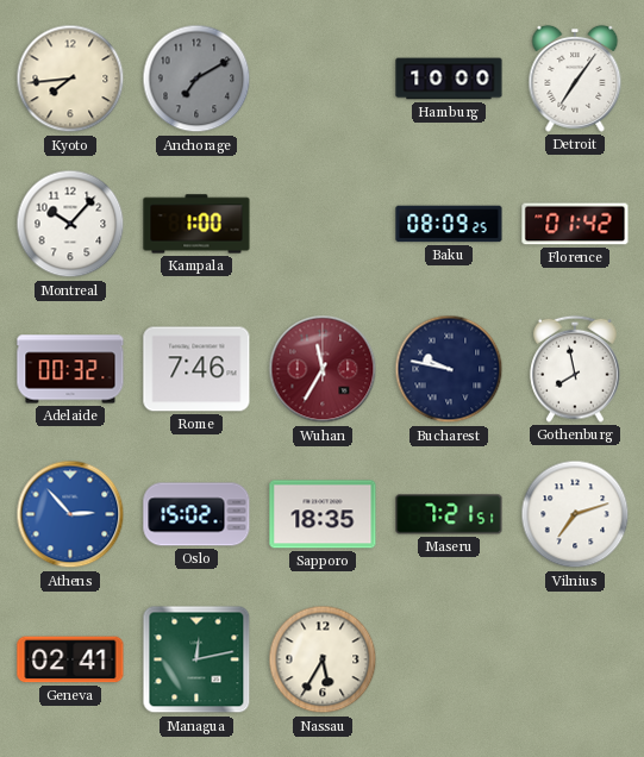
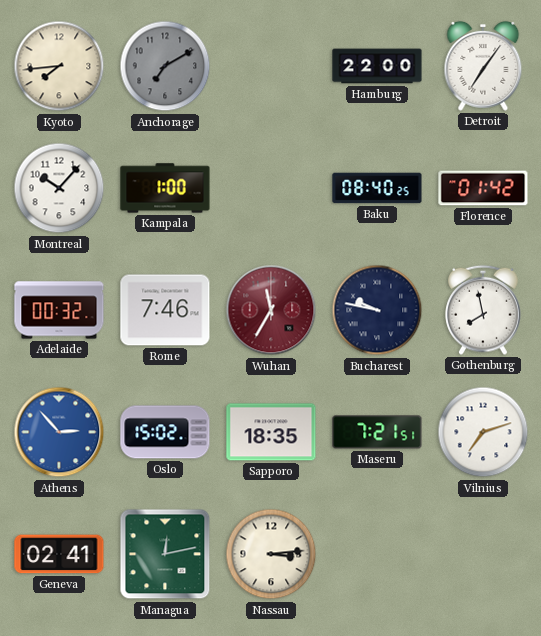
Hamburg: 10:00 -> 22:00 (377, 66)
Baku: 08:09 -> 08:40 (377, 188)
Nassau: 5:35 -> 3:14 (271, 554)
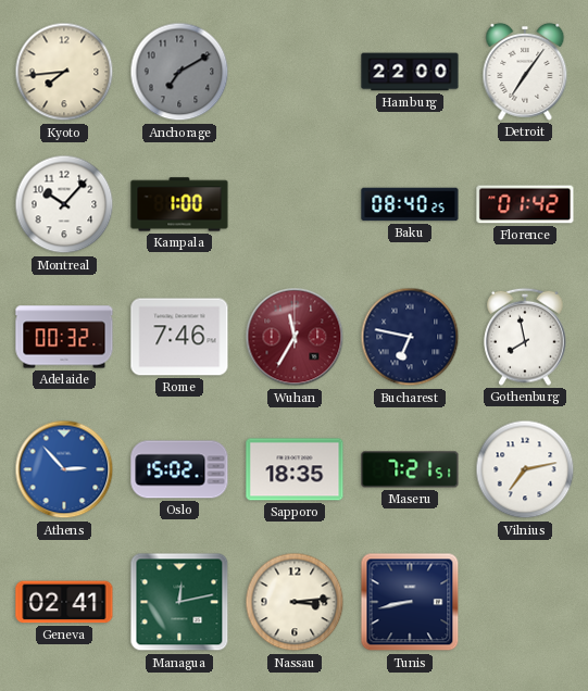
Bucharest: 9:47 -> 6:47 (410, 337)
Vilnius: 7:12 -> 7:13 (525, 469)
Tunis: none -> 8:43 (410, 602)
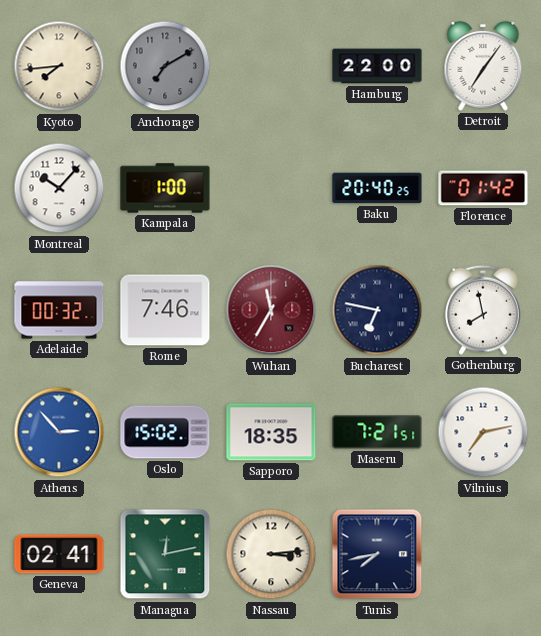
Baku: 08:40 -> 20:40 (377, 188)
Tunis: 8:43 -> 7:43 (377, 554)
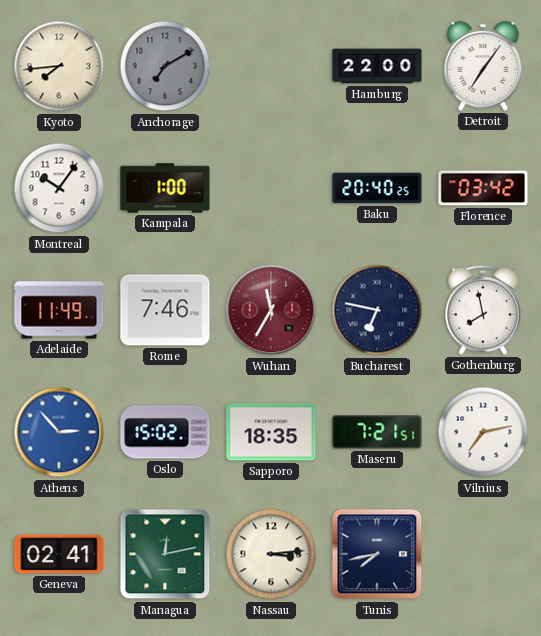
Montreal: 10:07 -> 10:06 (59, 188)
Florence: 01:42 -> 03:42 (483, 188)
Adelaide: 00:32 -> 11:49 (59, 310)
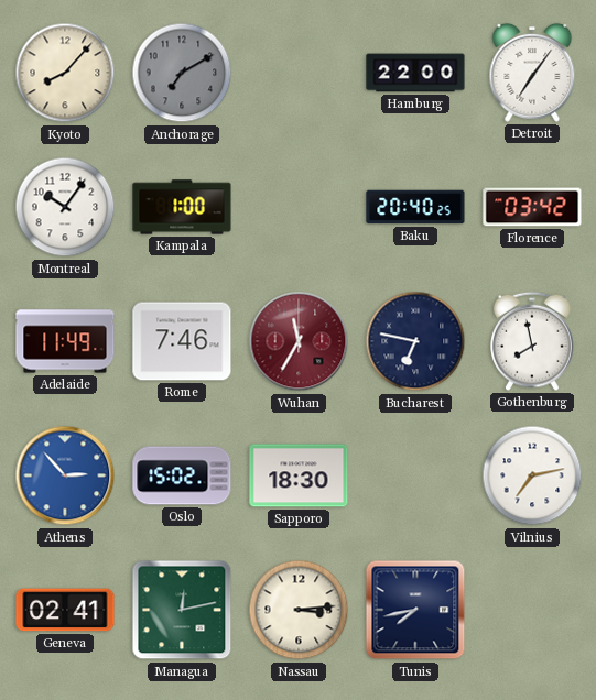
Kyoto: 7:44 -> 8:07 (65, 73)
Sapporo: 18:35 -> 18:30 (299, 475)
Maseru: 7:21 -> none (377, 432)
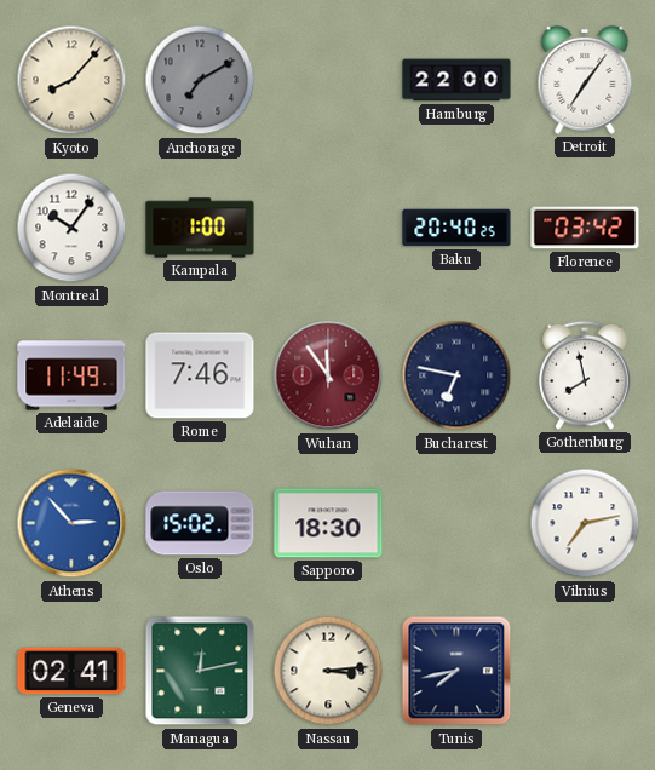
Wuhan: 11:35 -> 11:54 (328, 375)
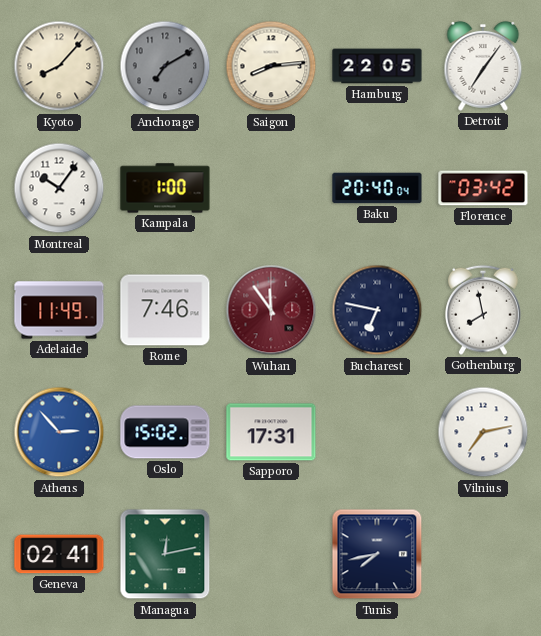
Saigon: none -> 8:14 (271, 66)
Hamburg: 22:00 -> 22:05 (377, 66)
Baku: 20:40:25 -> 20:40:04 (377, 188)
Sapporo: 18:30 -> 17:31 (271, 432)
Nassau: 3:14 -> none (328, 671)
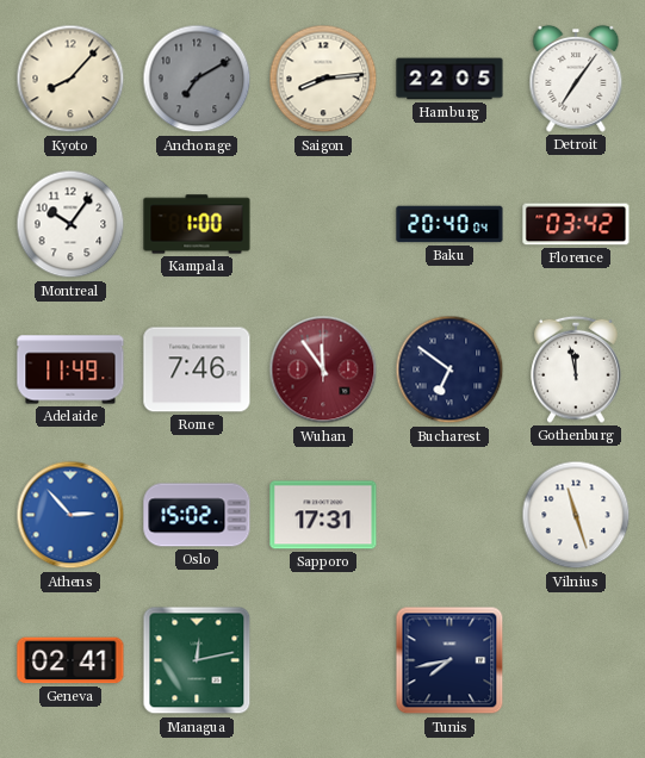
Bucharest: 6:47 -> 6:51 (449, 369)
Gothenburg: 7:58 -> 11:58 (576, 369)
Vilnius: 7:13 -> 11:27 (576, 515)
